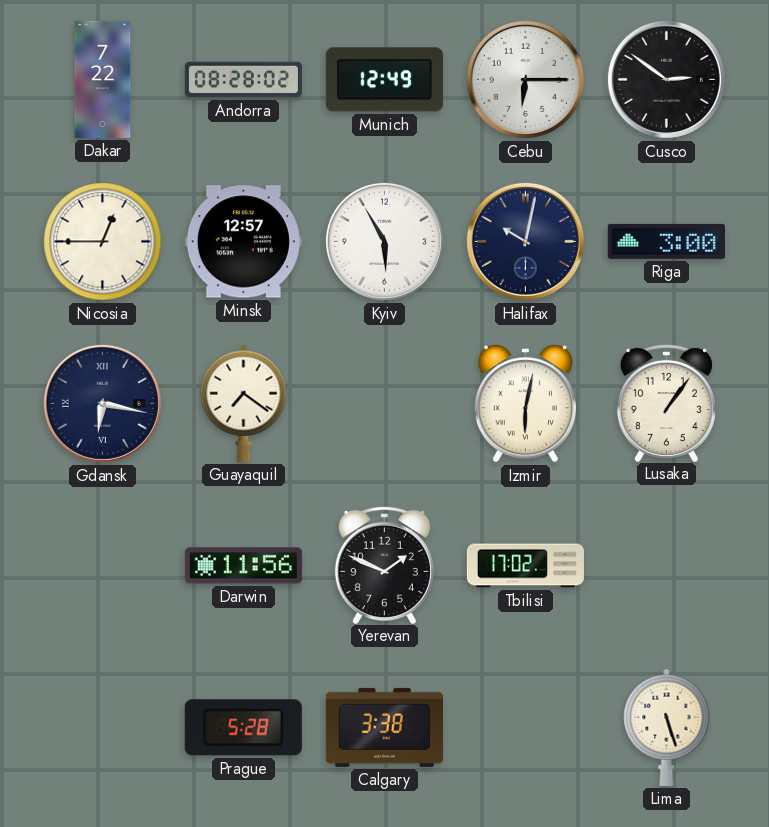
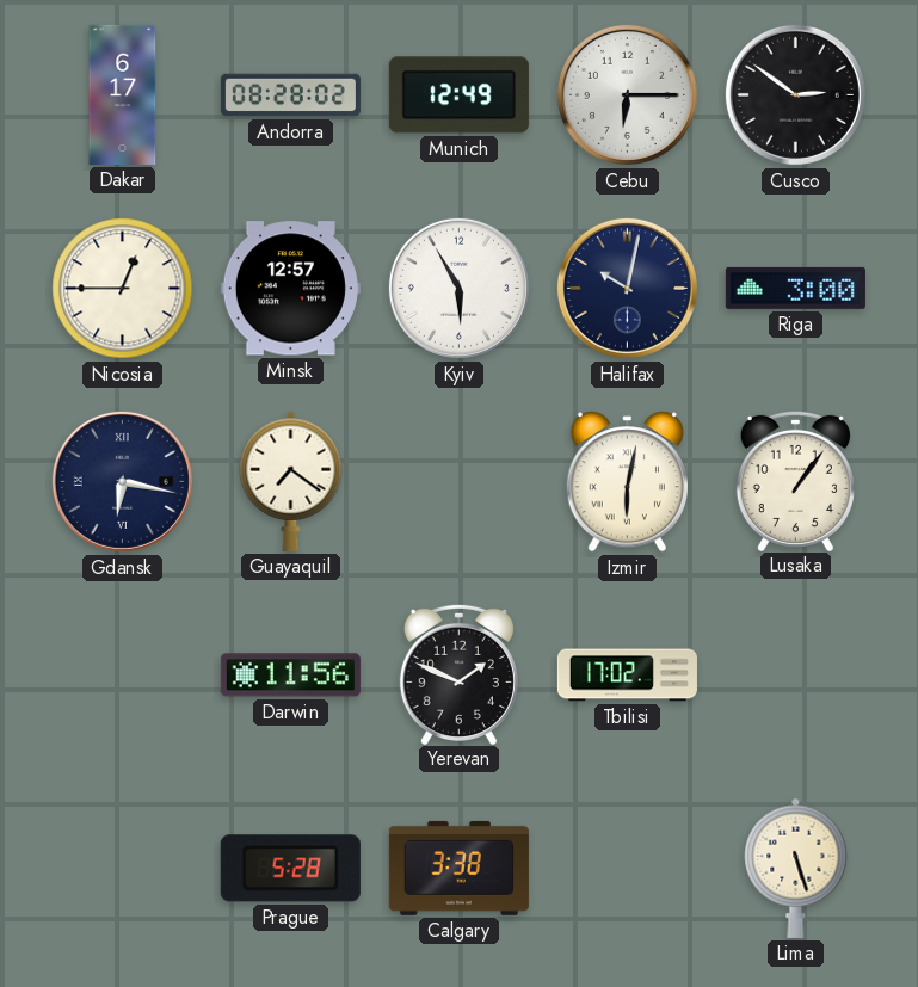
Dakar: 7:22 -> 6:17 (123, 94)
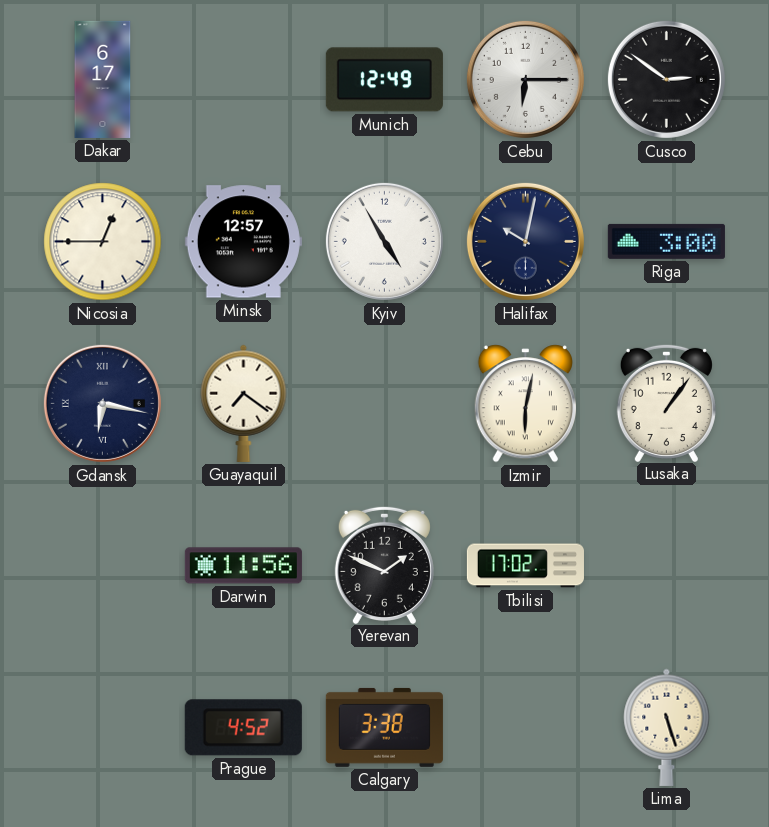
Andorra: 08:28 -> none (290, 95)
Kyiv: 5:55 -> 4:55 (384, 241)
Prague: 5:28 -> 4:52 (243, 728)
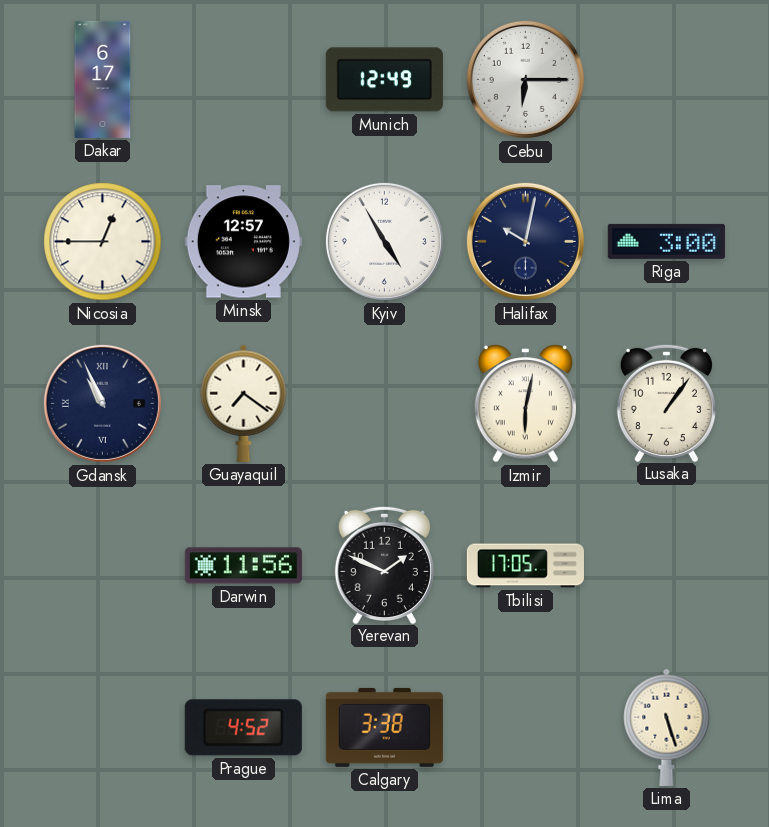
Cusco: 2:51 -> none (666, 79)
Gdansk: 6:17 -> 10:56 (102, 403)
Tbilisi: 17:02 -> 17:05 (525, 566)
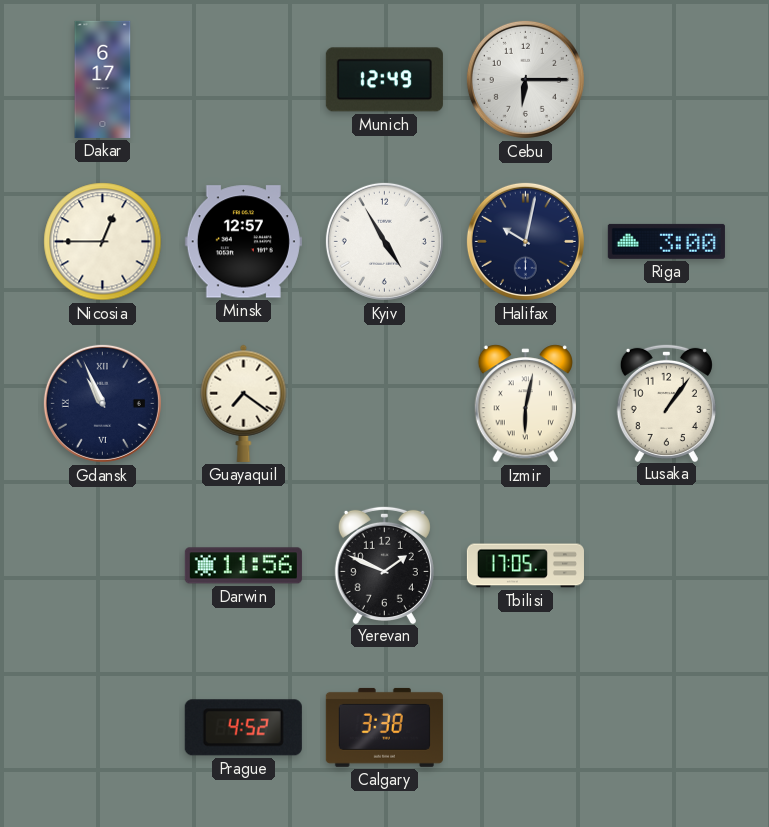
Lima: 5:27 -> none (667, 727)
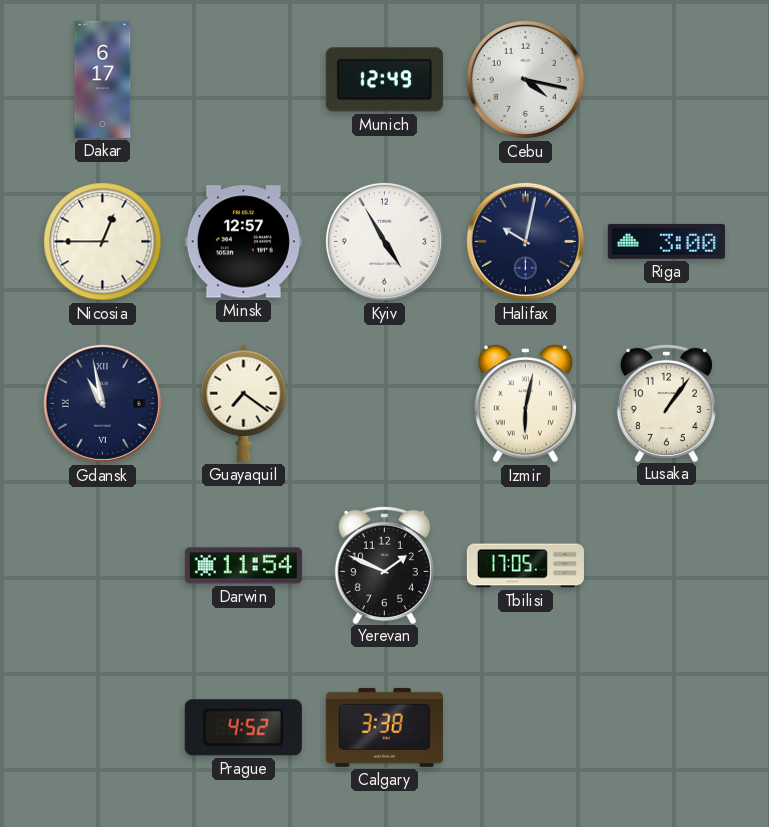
Cebu: 6:15 -> 4:17 (525, 79)
Gdansk: 10:56 -> 10:58 (102, 403)
Darwin: 11:56 -> 11:54 (243, 566)
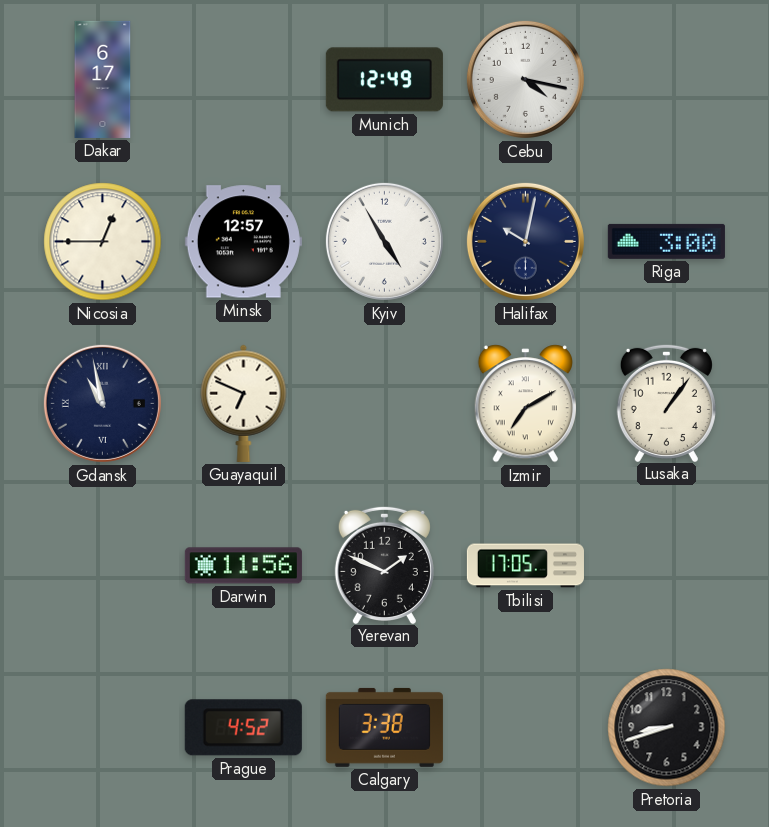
Guayaquil: 7:21 -> 6:49 (244, 403)
Izmir: 6:02 -> 7:10 (525, 404)
Darwin: 11:54 -> 11:56 (243, 566)
Pretoria: none -> 8:42 (667, 728)
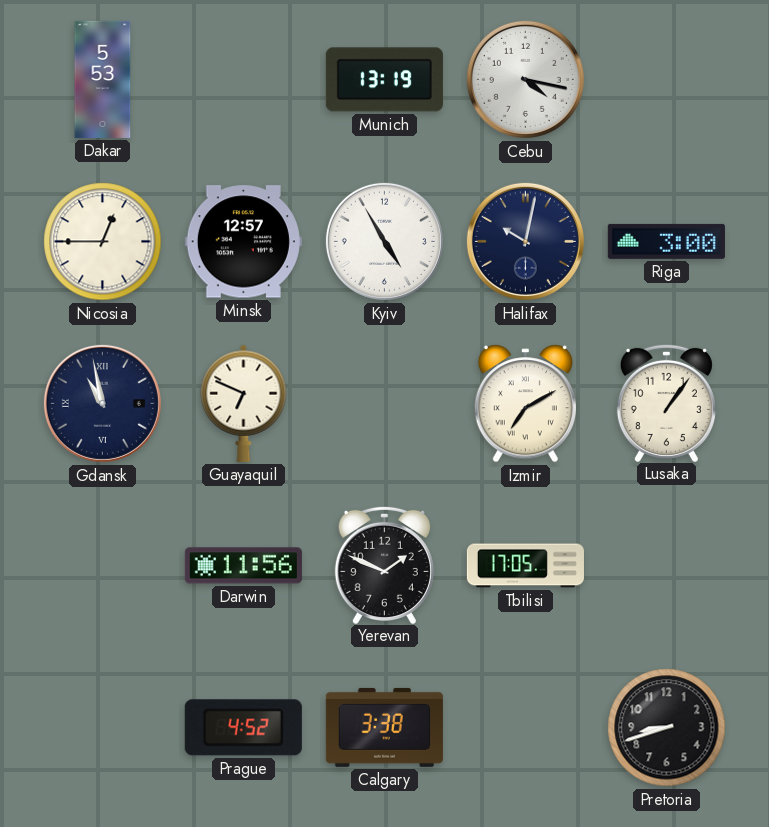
Dakar: 6:17 -> 5:53 (103, 79)
Munich: 12:49 -> 13:19 (384, 80)
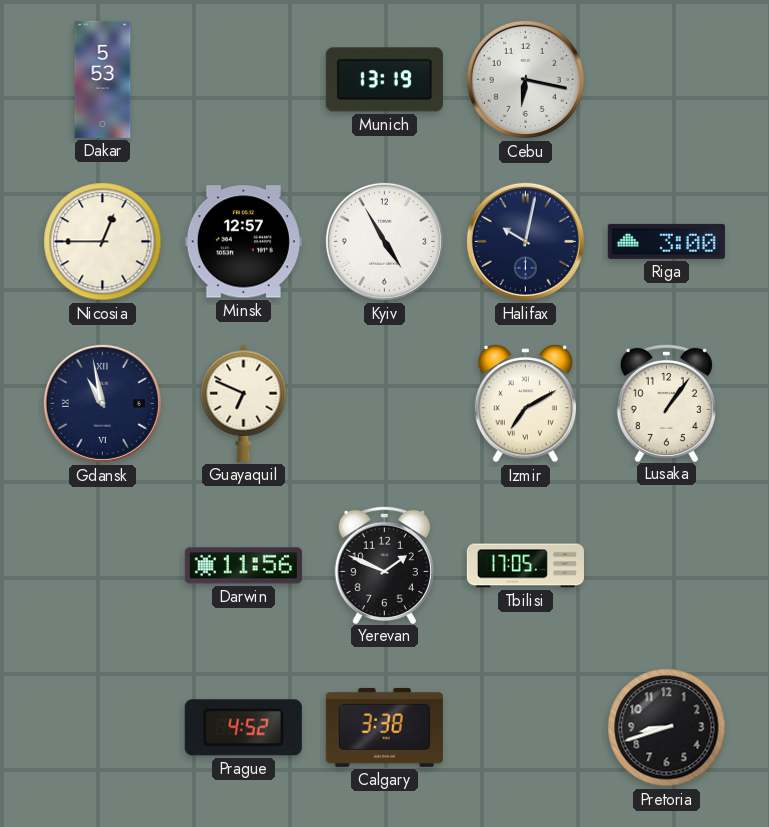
Cebu: 4:17 -> 6:17 (525, 79)
